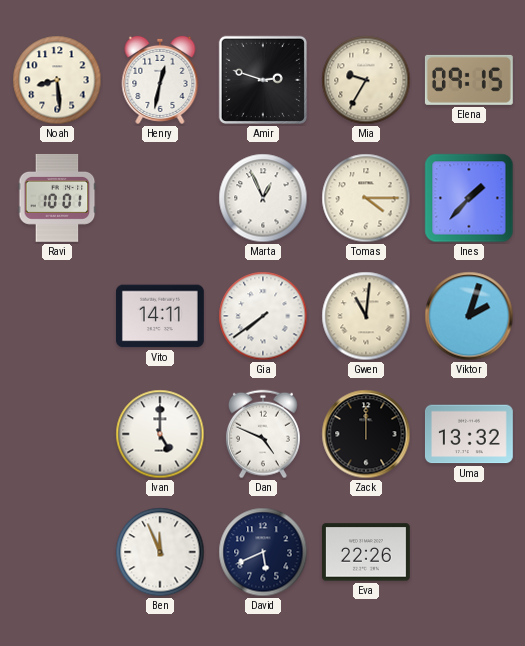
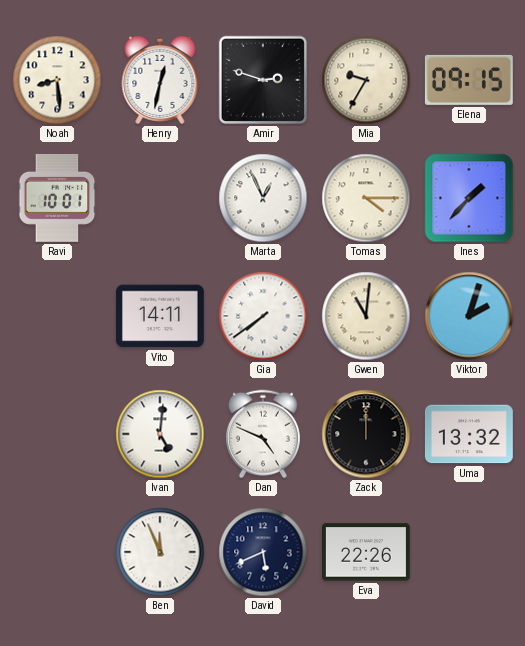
Ivan: 5:00 -> 5:01 (160, 434)
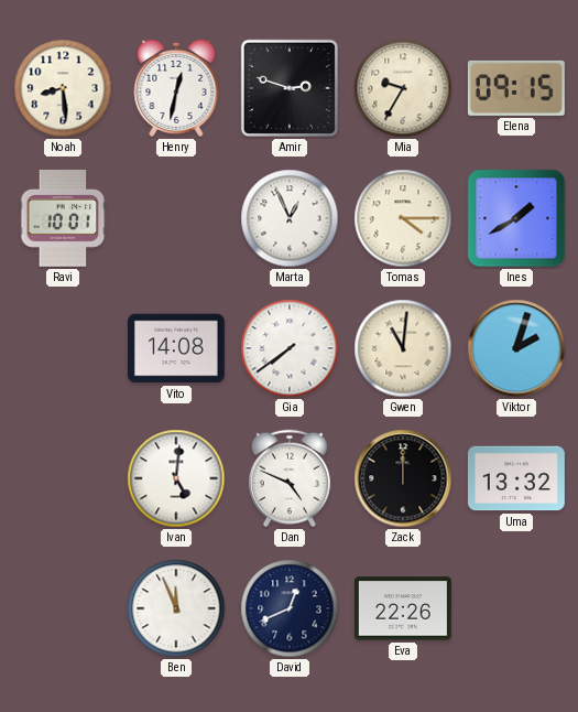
Ines: 1:37 -> 1:40 (516, 218)
Vito: 14:11 -> 14:08 (176, 348)
David: 5:41 -> 12:41 (290, 608)
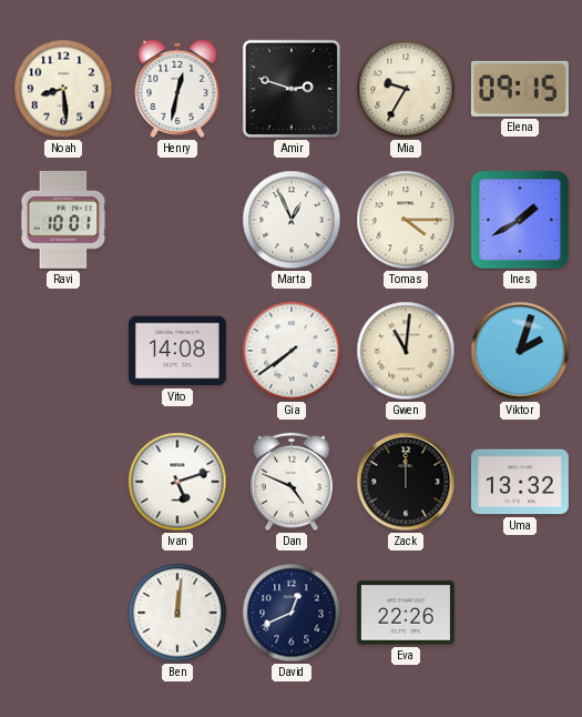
Ivan: 5:01 -> 5:12 (177, 482)
Ben: 11:56 -> 12:01 (177, 613)
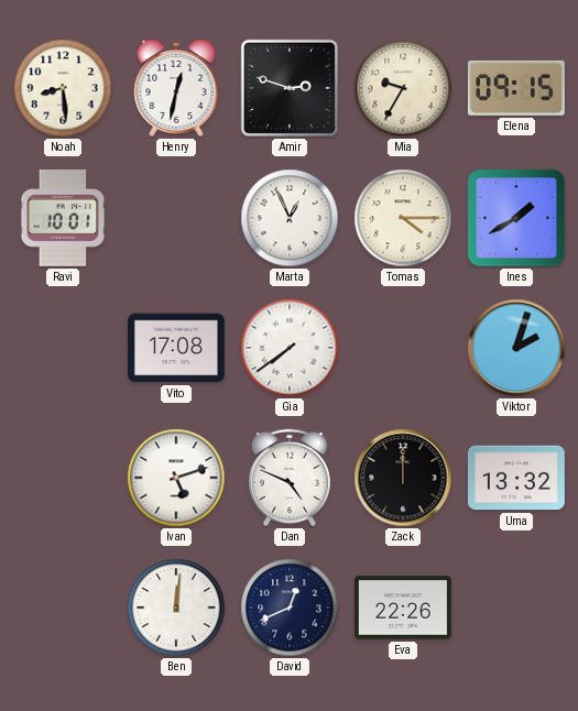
Vito: 14:08 -> 17:08 (176, 348)
Gwen: 11:01 -> none (406, 351)
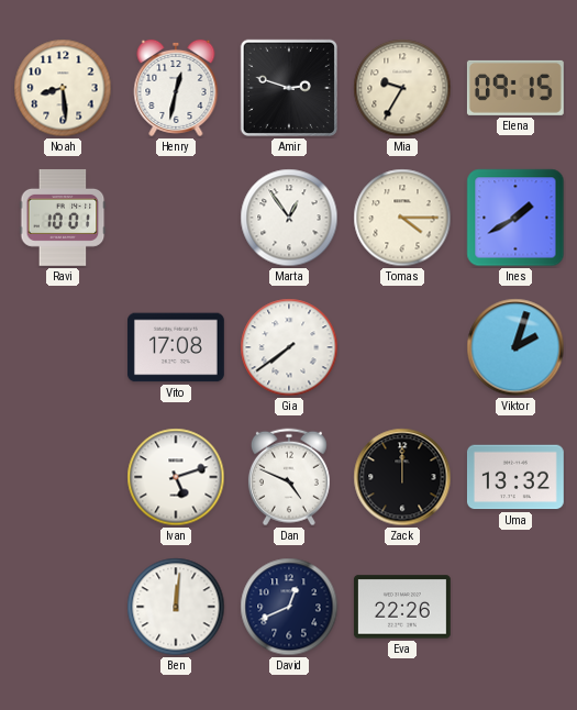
Marta: 12:56 -> 12:54 (289, 218)
